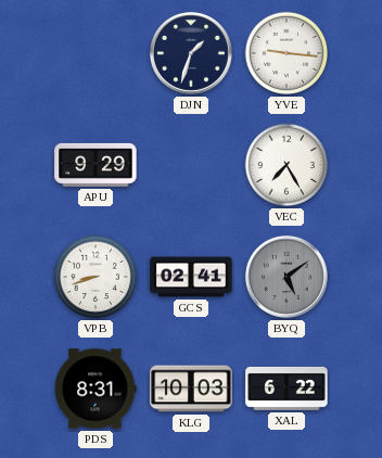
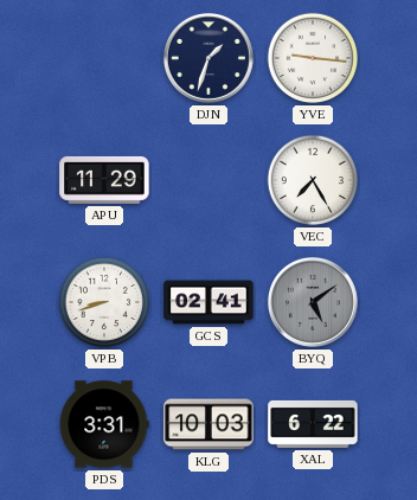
APU: 9:29 -> 11:29 (104, 180)
PDS: 8:31 -> 3:31 (104, 424)
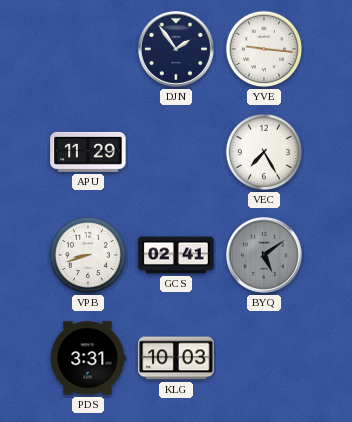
DJN: 1:33 -> 1:54 (176, 49)
XAL: 6:22 -> none (313, 424)
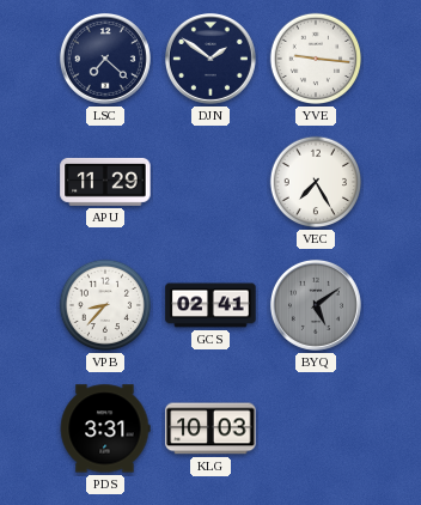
LSC: none -> 7:22 (105, 59)
DJN: 1:54 -> 1:51 (210, 59)
VPB: 8:42 -> 8:37 (105, 305)
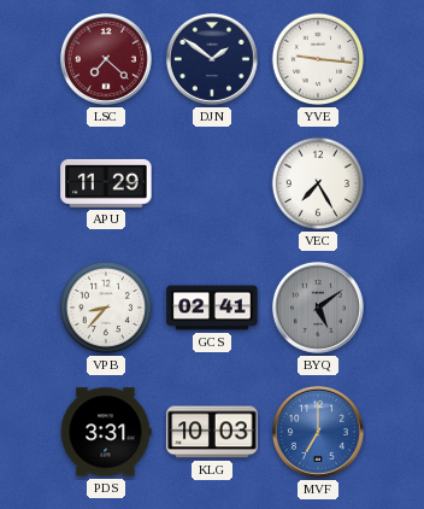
LSC dial: navy -> burgundy (106, 59)
MVF: none -> 7:00 (318, 432)
